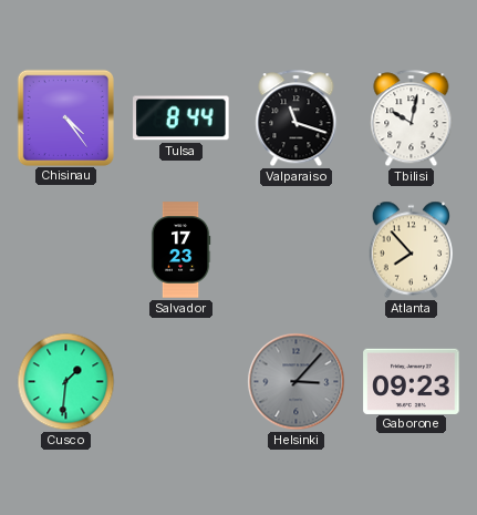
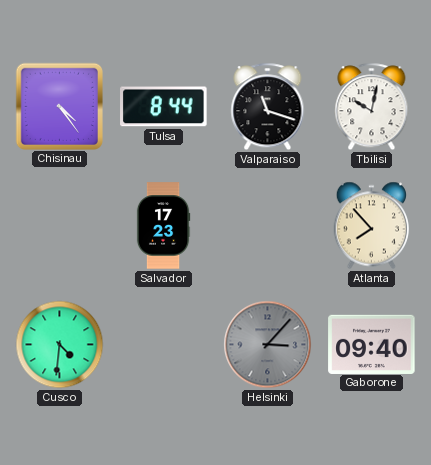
Cusco: 1:31 -> 4:31 (60, 345)
Gaborone: 09:23 -> 09:40 (372, 344)
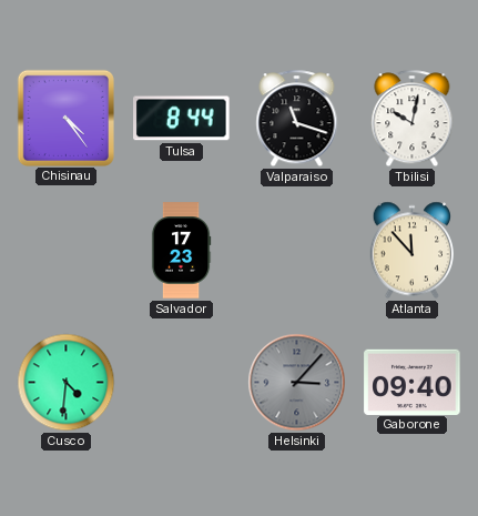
Atlanta: 7:53 -> 11:53 (413, 251)
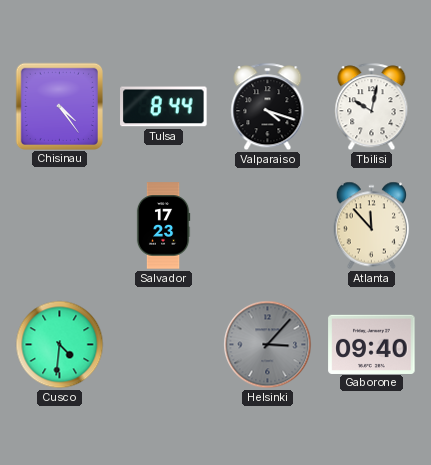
Valparaiso: 11:18 -> 4:18 (268, 107)
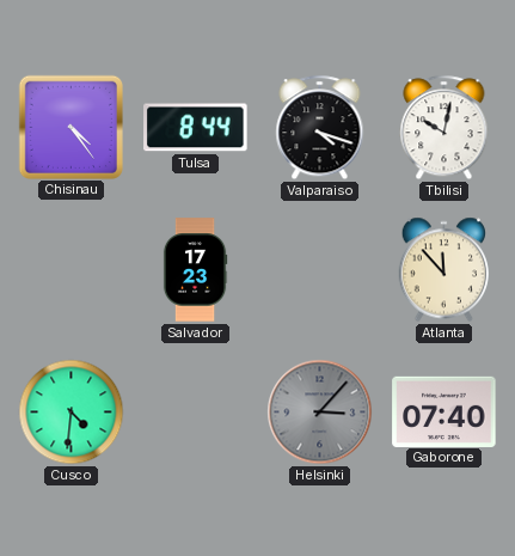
Gaborone: 09:40 -> 07:40 (445, 411)
